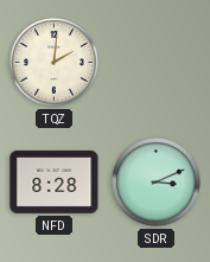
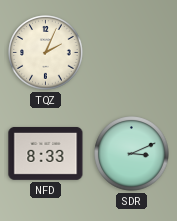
TQZ: 2:01 -> 2:04 (46, 53)
NFD: 8:28 -> 8:33 (46, 153)
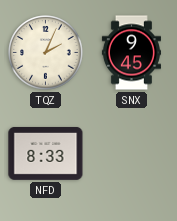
SNX: none -> 9:45 (131, 53)
SDR: 3:11 -> none (132, 154)
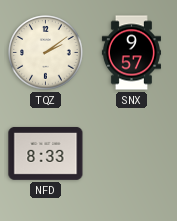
TQZ: 2:04 -> 2:09 (46, 53)
SNX: 9:45 -> 9:57 (131, 53)
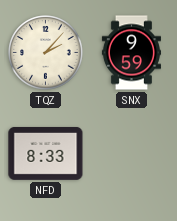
TQZ: 2:09 -> 2:07 (46, 53)
SNX: 9:57 -> 9:59 (131, 53)
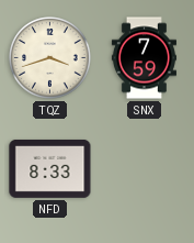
TQZ: 2:07 -> 3:42 (50, 58)
SNX: 9:59 -> 7:59 (144, 58)
